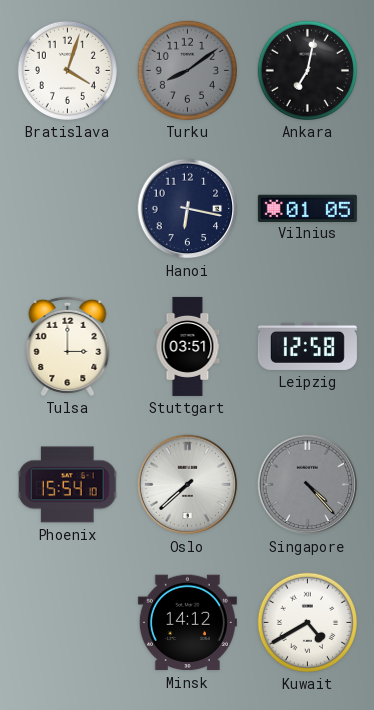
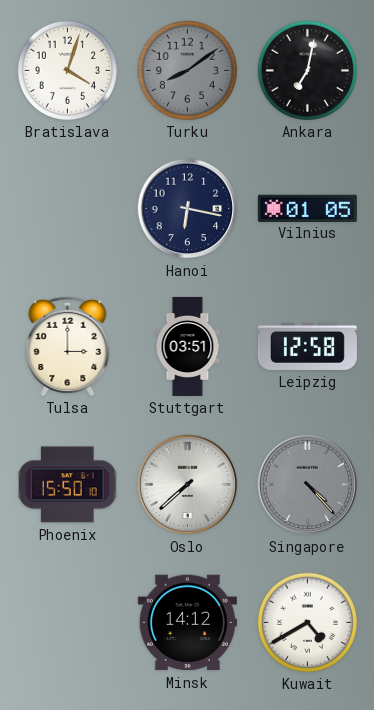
Phoenix: 15:54 -> 15:50 (68, 485)
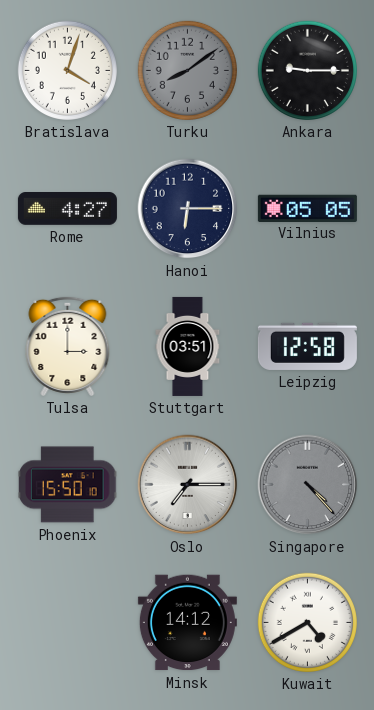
Ankara: 7:02 -> 9:15 (307, 70)
Rome: none -> 4:27 (67, 209)
Hanoi: 6:17 -> 6:15 (188, 209)
Vilnius: 01:05 -> 05:05 (307, 208)
Oslo: 7:38 -> 7:15 (188, 485)
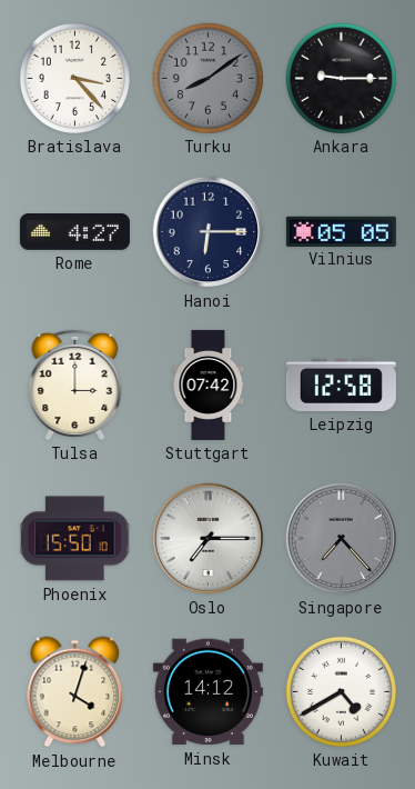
Bratislava: 4:03 -> 3:23 (74, 78)
Stuttgart: 03:51 -> 07:42 (209, 384)
Singapore: 4:23 -> 7:23 (342, 539)
Melbourne: none -> 4:03 (75, 692)
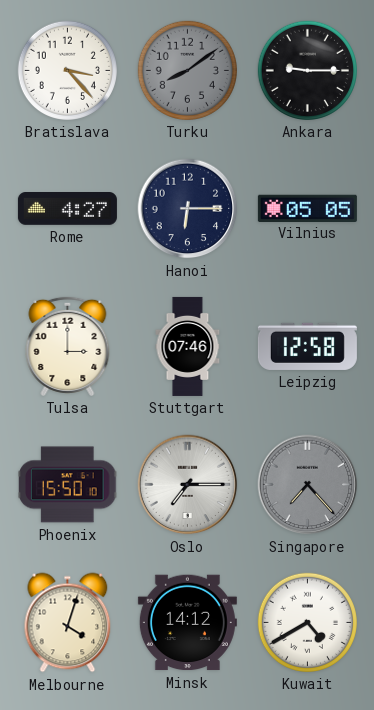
Stuttgart: 07:42 -> 07:46 (188, 346)
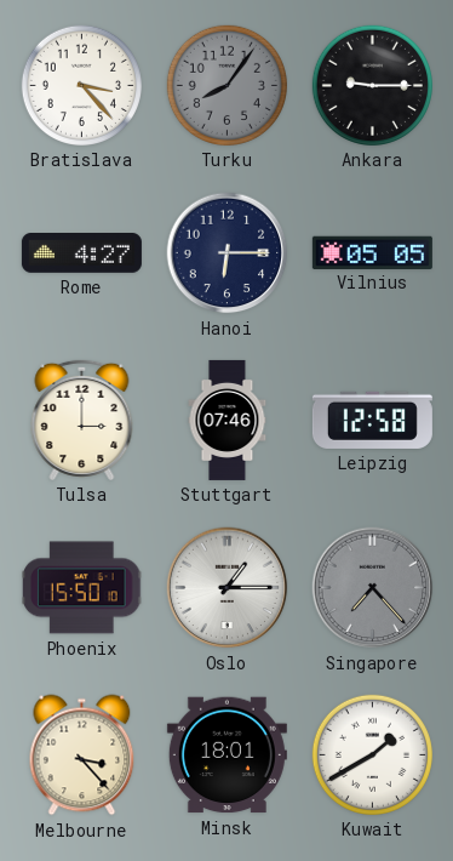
Turku: 8:09 -> 8:06 (226, 85)
Oslo: 7:15 -> 1:15 (228, 588)
Melbourne: 4:03 -> 3:23 (82, 755)
Minsk: 14:12 -> 18:01 (226, 755)
Kuwait: 4:40 -> 1:40 (372, 754)
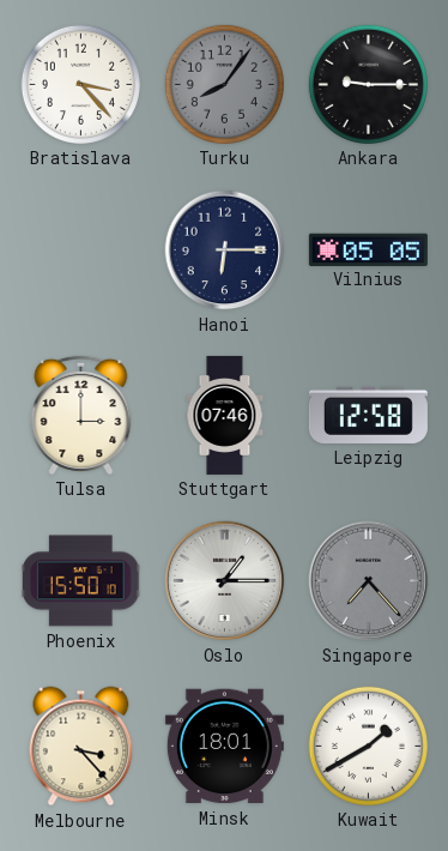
Rome: 4:27 -> none (81, 253)
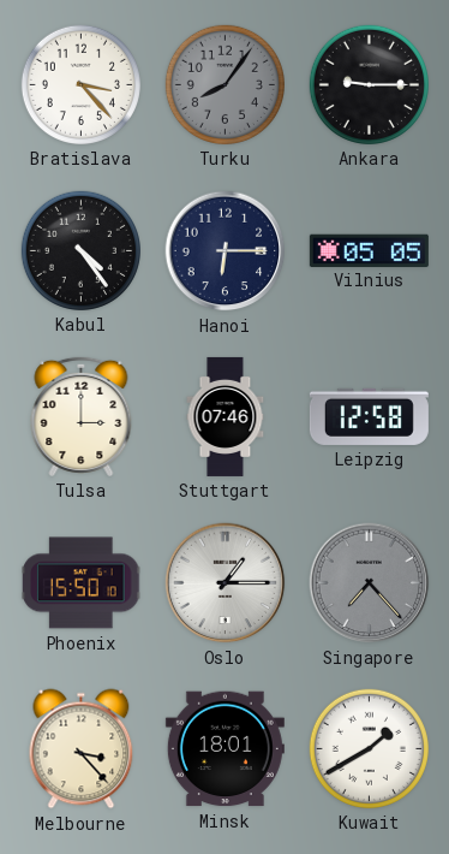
Kabul: none -> 4:24 (80, 250)
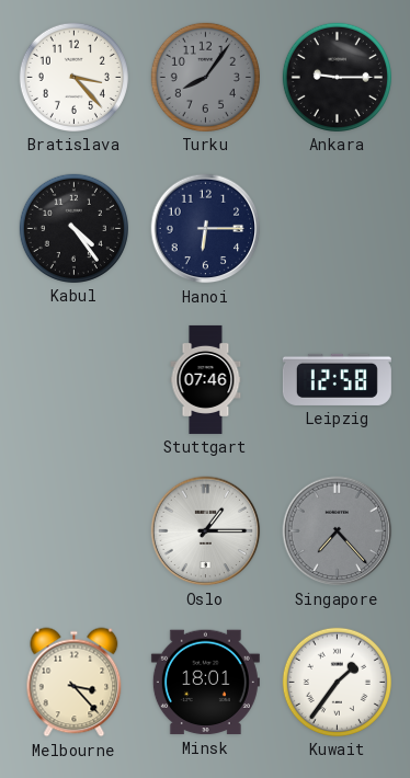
Vilnius: 05:05 -> none (369, 250)
Tulsa: 3:00 -> none (82, 416)
Phoenix: 15:50 -> none (82, 583)
Kuwait: 1:40 -> 1:36 (337, 682)
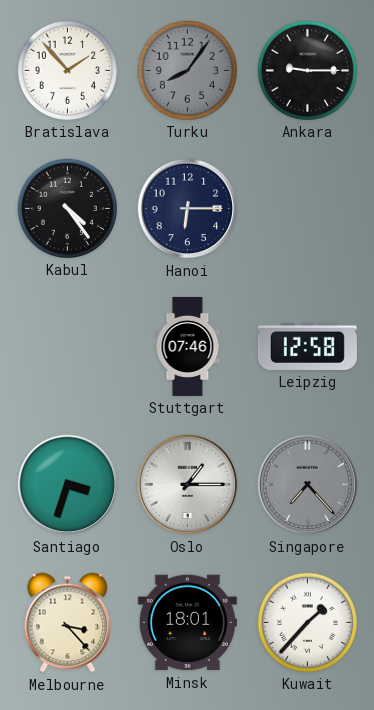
Bratislava: 3:23 -> 1:53 (67, 70)
Santiago: none -> 3:33 (68, 485)
Kuwait: 1:36 -> 1:37 (307, 622)
